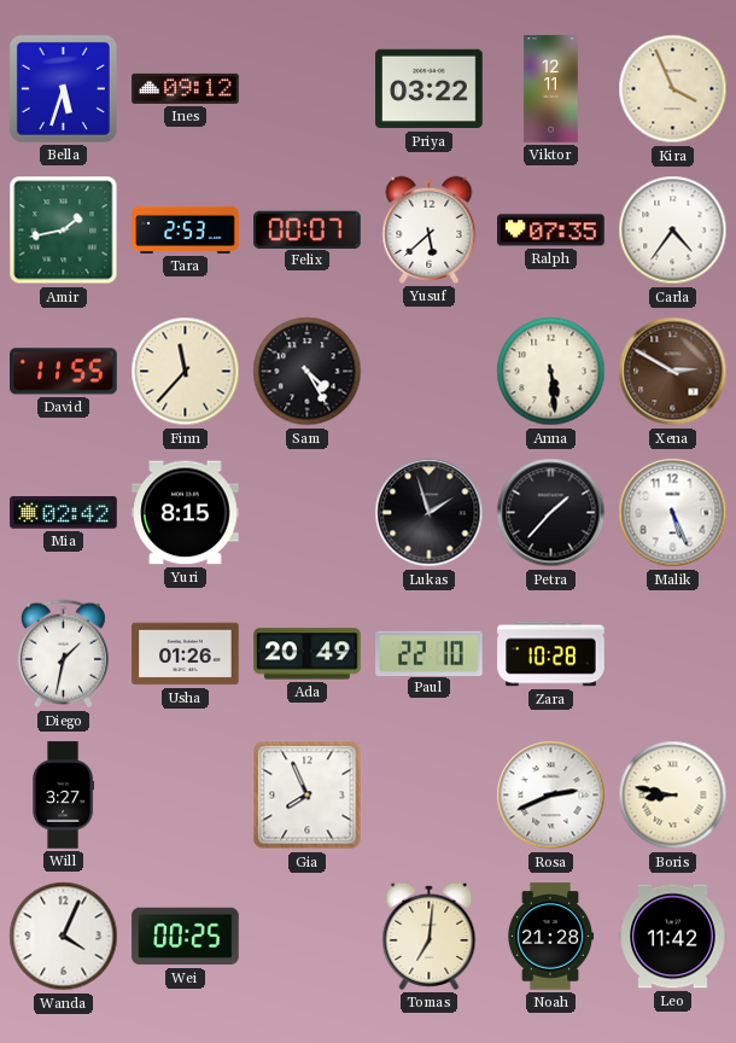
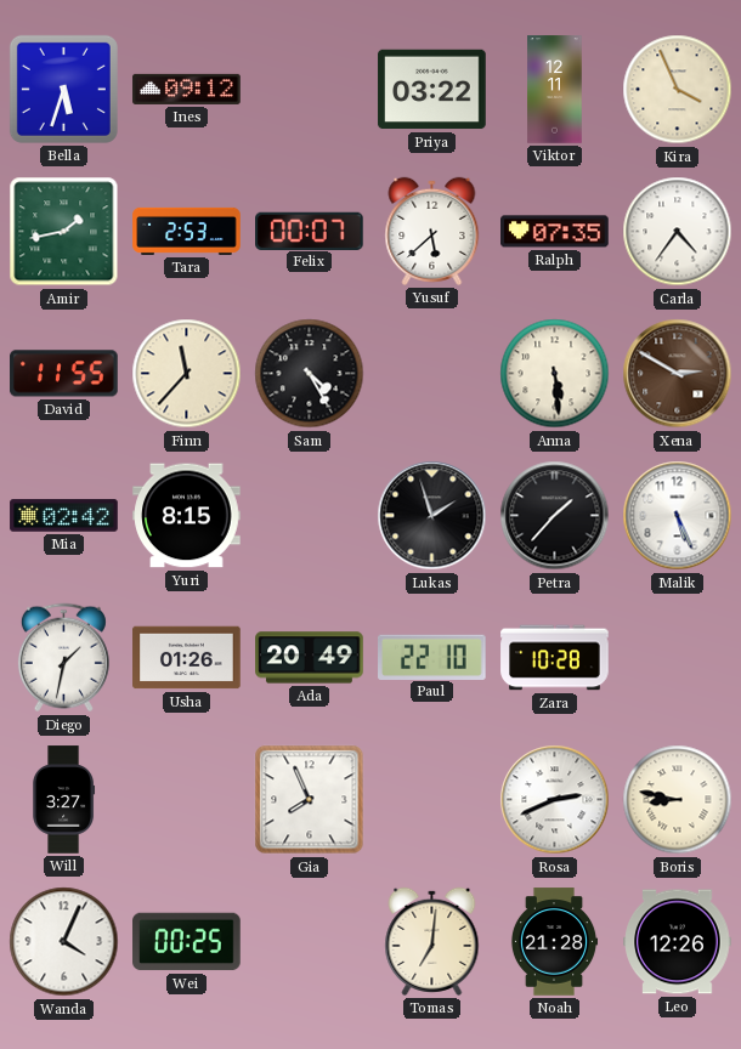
Leo: 11:42 -> 12:26 (678, 942)
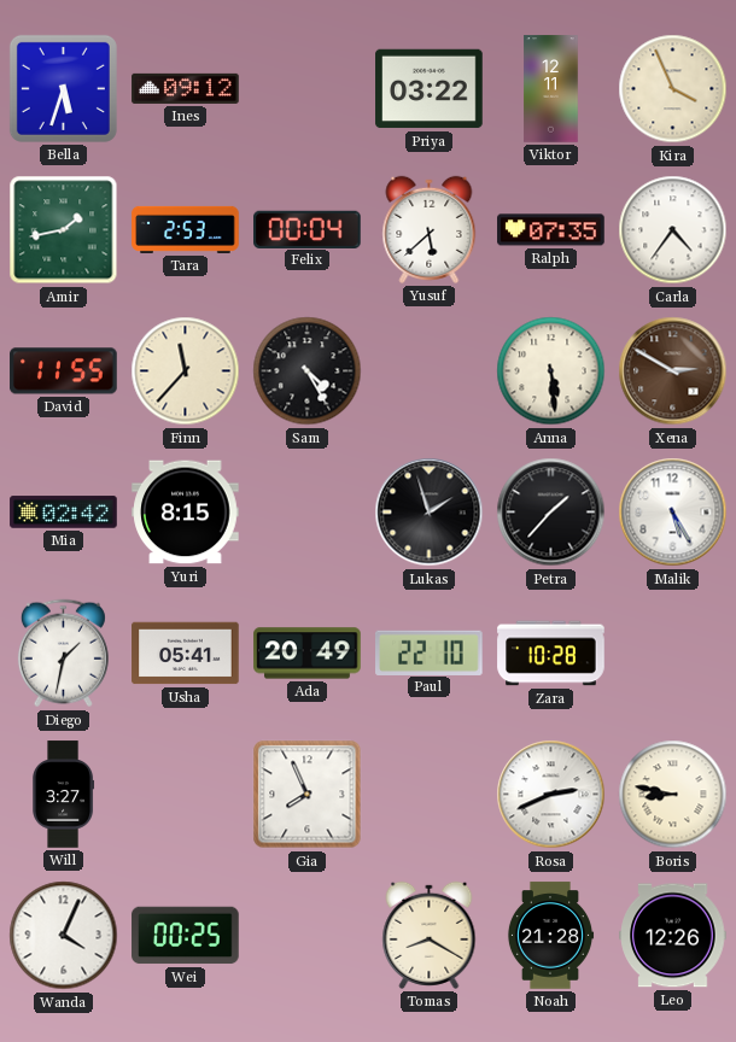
Felix: 00:07 -> 00:04 (308, 229)
Malik: 5:26 -> 5:25 (673, 513)
Usha: 01:26 -> 05:41 (186, 654)
Tomas: 7:01 -> 8:20 (430, 935)
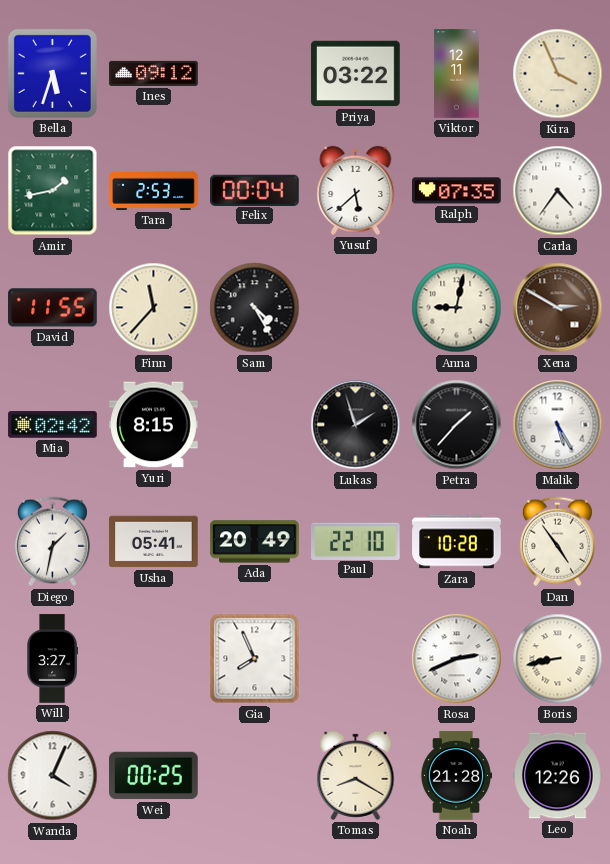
Anna: 5:29 -> 9:02 (457, 308)
Dan: none -> 4:54 (557, 542)
Boris: 8:47 -> 8:43 (558, 659)
